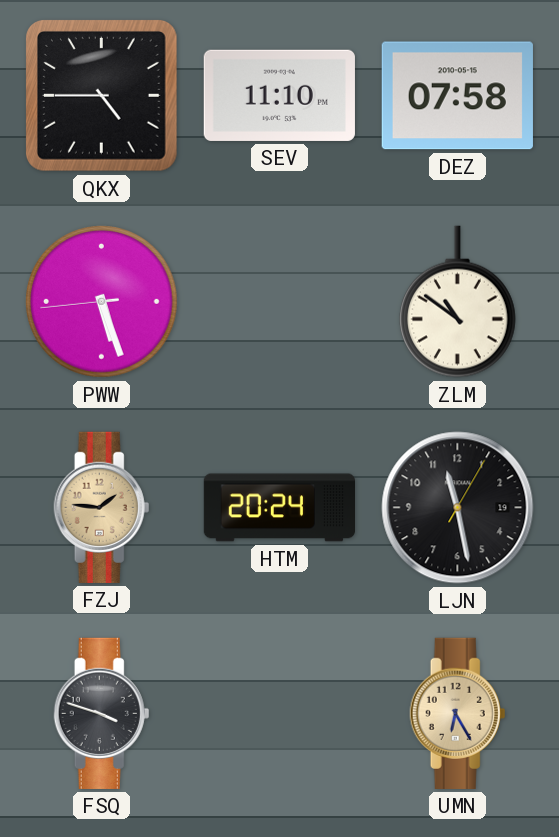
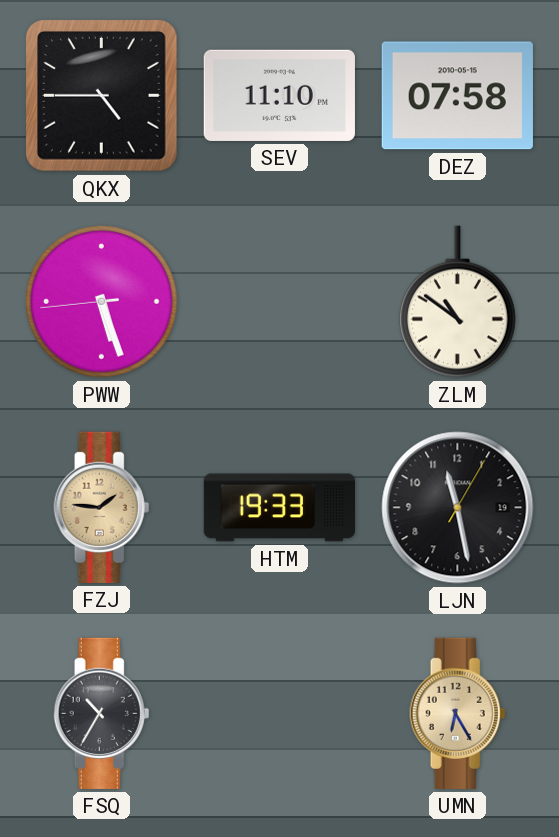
HTM: 20:24 -> 19:33 (279, 508)
FSQ: 3:48 -> 10:35 (102, 713)
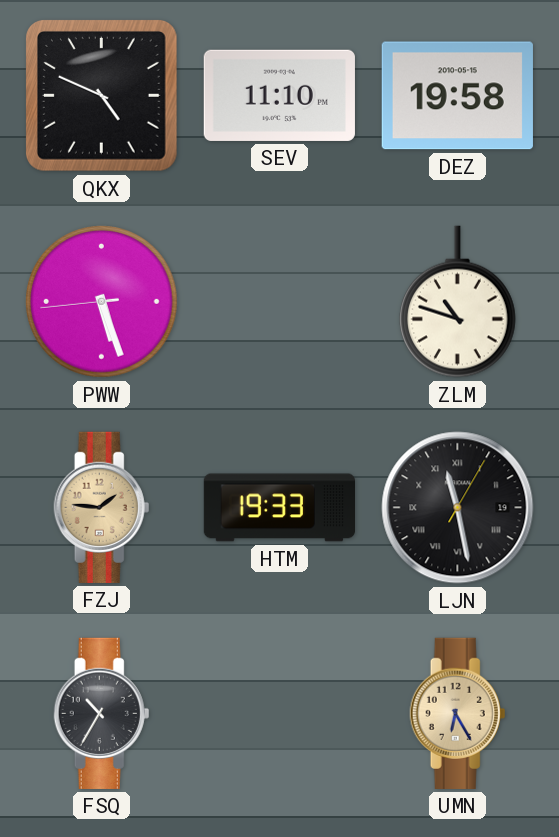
QKX: 4:45 -> 4:49 (102, 96)
DEZ: 07:58 -> 19:58 (457, 96)
ZLM: 10:51 -> 10:48 (457, 302)
LJN numerals: Arabic -> Roman (458, 508)
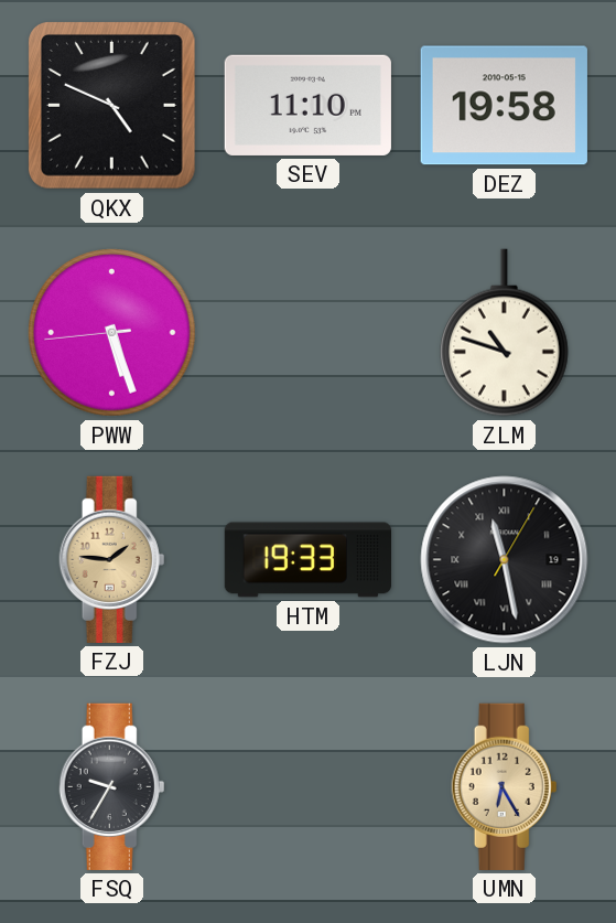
FSQ: 10:35 -> 9:35 (112, 786)
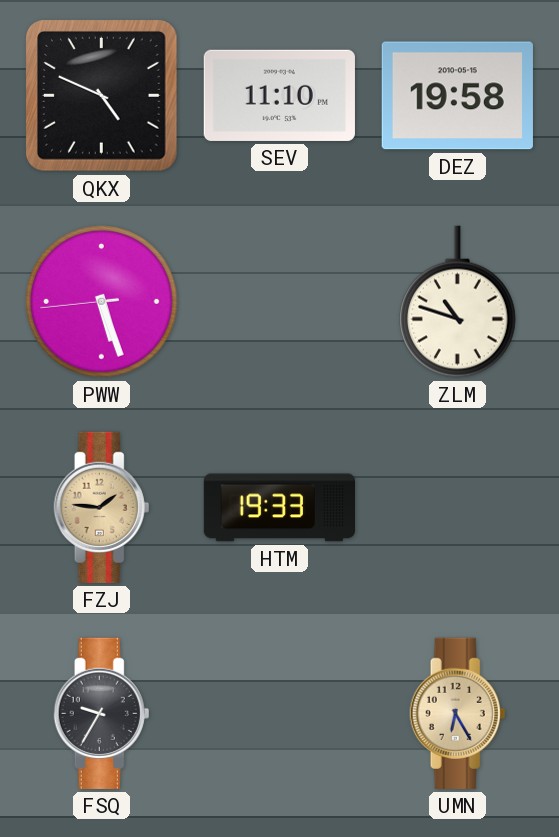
LJN: 11:28 -> none (505, 560)
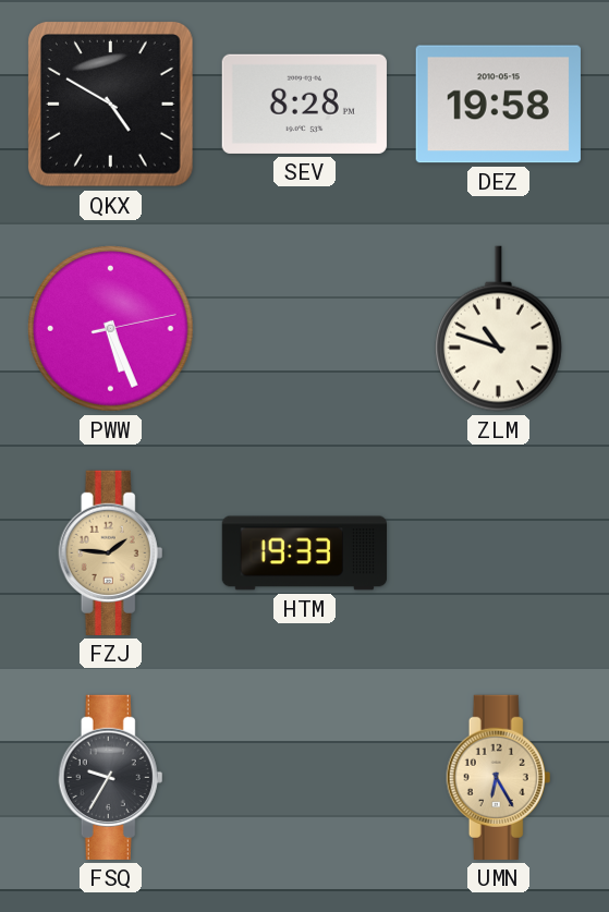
QKX: 4:49 -> 4:50 (111, 105)
SEV: 11:10 -> 8:28 (304, 104)
PWW: 5:26:44 -> 5:26:13 (111, 329)
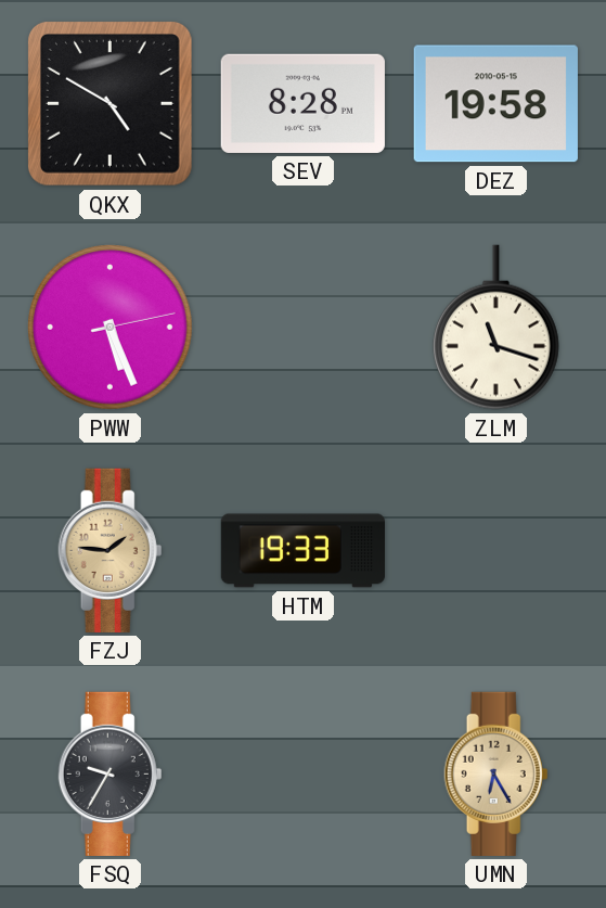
ZLM: 10:48 -> 11:18 (495, 328)
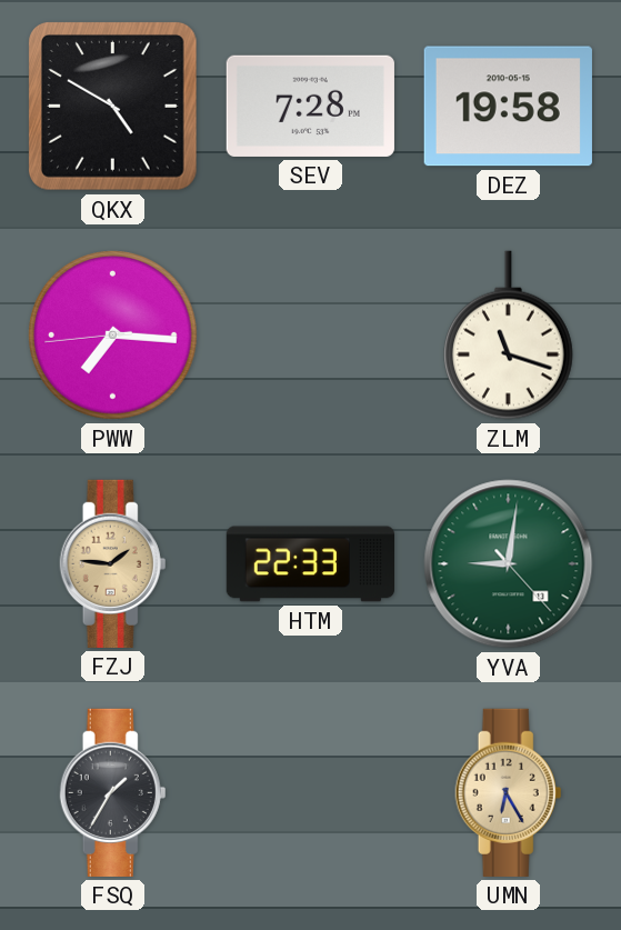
SEV: 8:28 -> 7:28 (310, 106)
PWW: 5:26 -> 7:15 (113, 336)
HTM: 19:33 -> 22:33 (310, 564)
YVA: none -> 9:01 (509, 564)
FSQ: 9:35 -> 1:35 (113, 792)
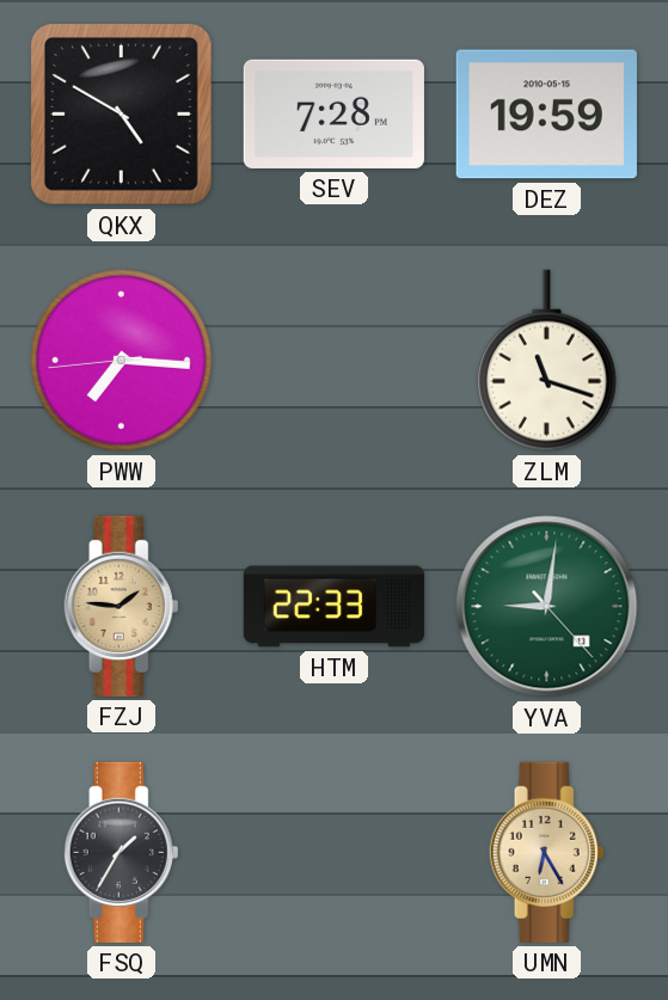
DEZ: 19:58 -> 19:59 (546, 115)
